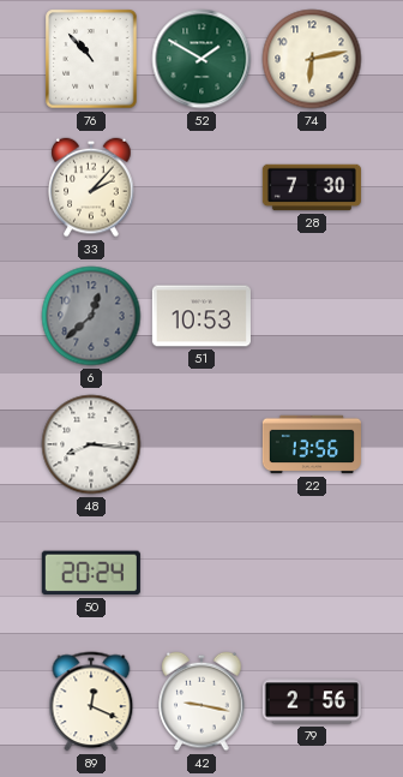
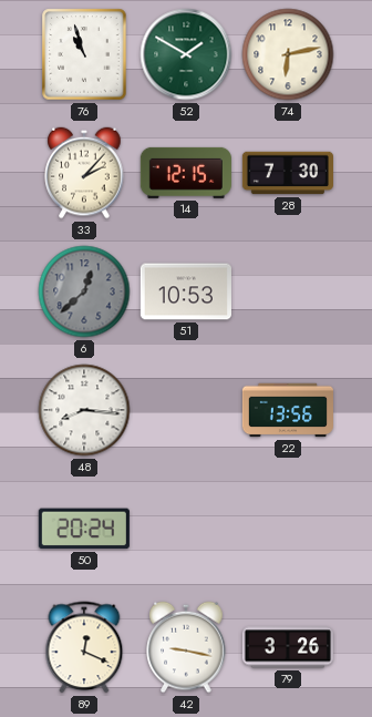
76: 10:53 -> 10:57 (84, 54)
14: none -> 12:15 (186, 173)
79: 2:56 -> 3:26 (287, 647)
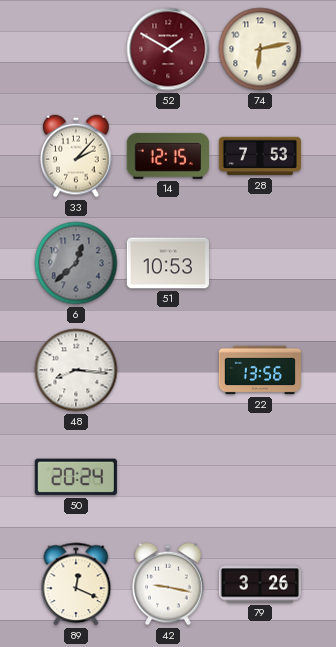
76: 10:57 -> none (84, 54)
52 dial: green -> burgundy (168, 49)
28: 7:30 -> 7:53 (260, 156)
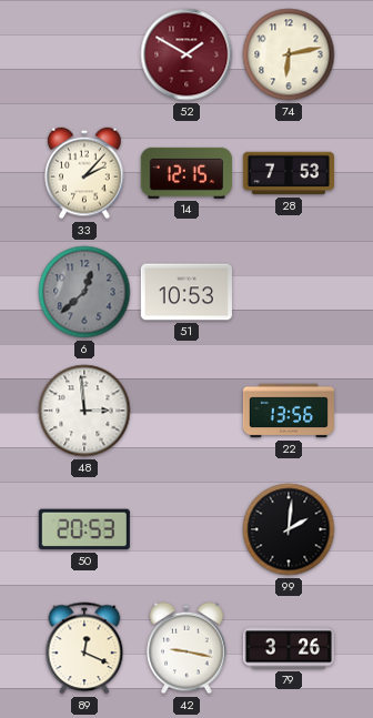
48: 8:16 -> 2:59 (84, 411)
50: 20:24 -> 20:53 (84, 529)
99: none -> 2:01 (289, 529)
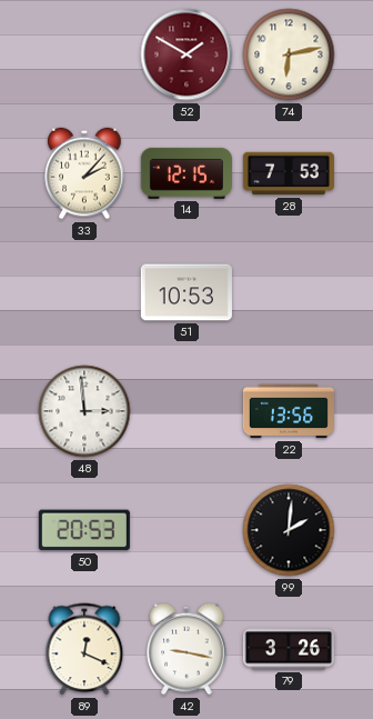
6: 12:38 -> none (84, 292)
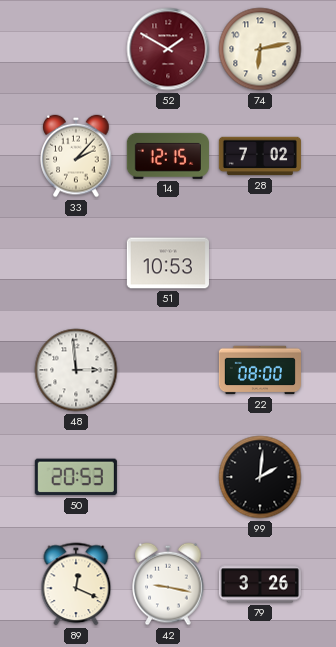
28: 7:53 -> 7:02 (260, 156)
22: 13:56 -> 08:00 (260, 370)
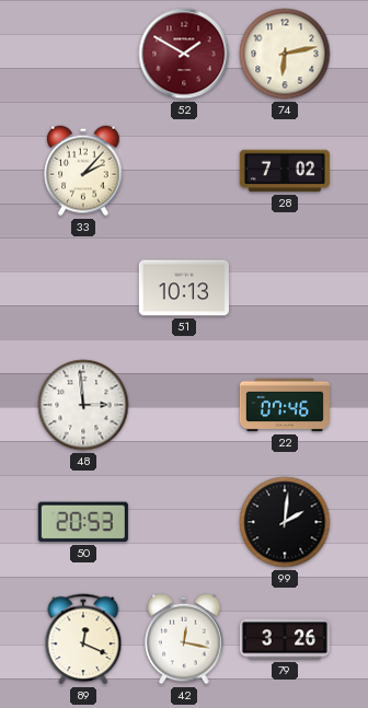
14: 12:15 -> none (168, 156)
51: 10:53 -> 10:13 (184, 288)
22: 08:00 -> 07:46 (285, 405)
42: 9:17 -> 12:17 (184, 639)
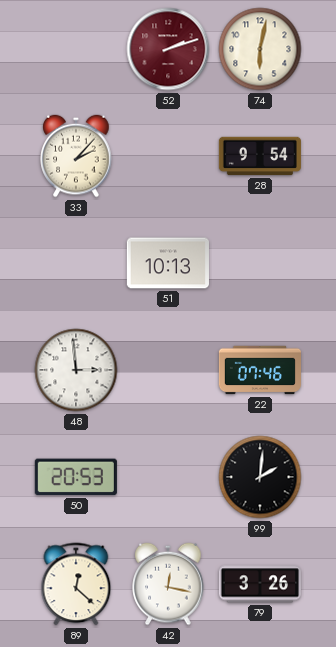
52: 1:50 -> 2:12 (168, 49)
74: 6:13 -> 6:02 (260, 49)
28: 7:02 -> 9:54 (260, 156)
89: 12:19 -> 12:22 (76, 584)
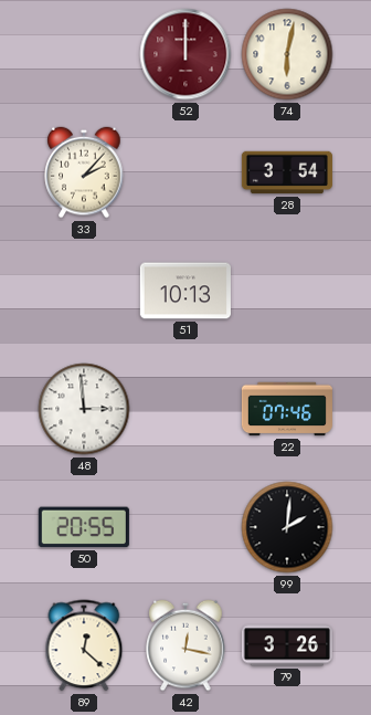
52: 2:12 -> 12:00 (185, 54)
28: 9:54 -> 3:54 (287, 172)
50: 20:53 -> 20:55 (84, 527)
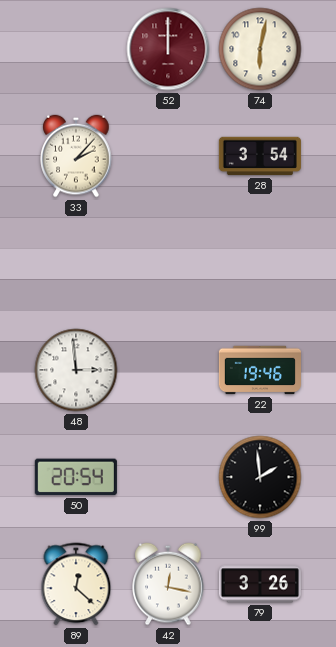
51: 10:13 -> none (185, 291)
22: 07:46 -> 19:46 (260, 370)
50: 20:55 -> 20:54 (76, 477)
99: 2:01 -> 1:59 (260, 477)
